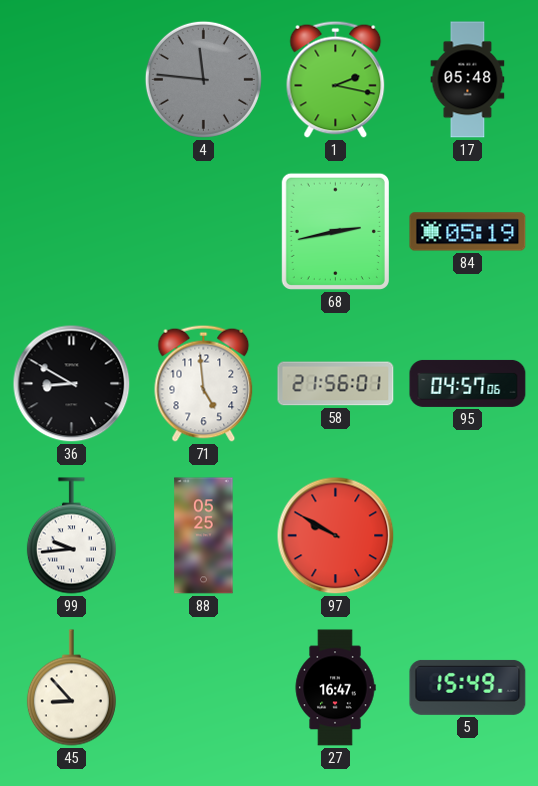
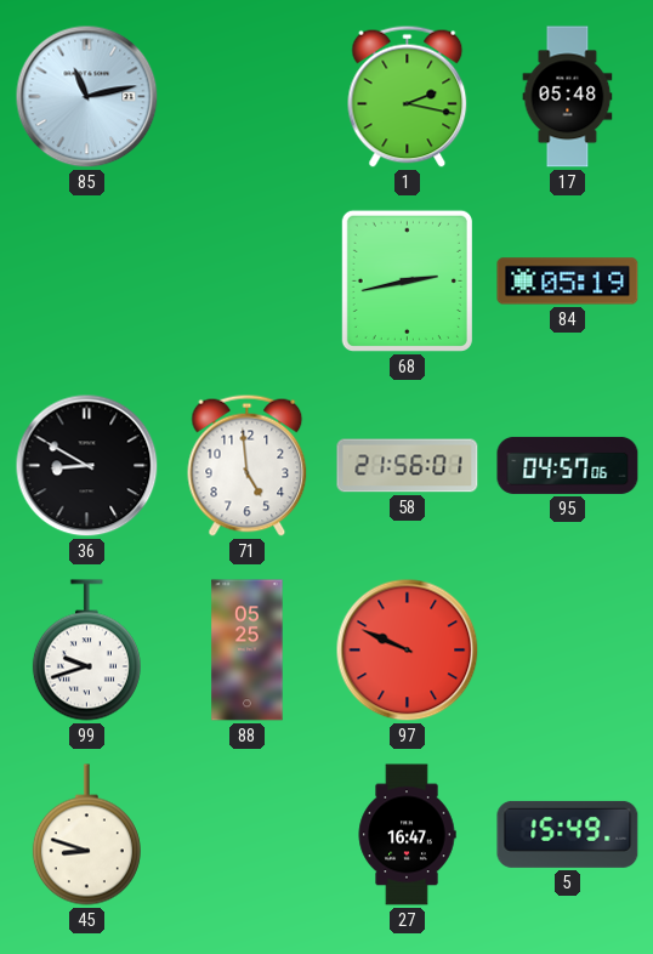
85: none -> 11:13 (87, 97)
4: 11:46 -> none (203, 79)
99: 9:44 -> 9:42 (86, 651)
97: 9:50 -> 9:49 (408, 651)
45: 8:53 -> 8:48 (86, 835)
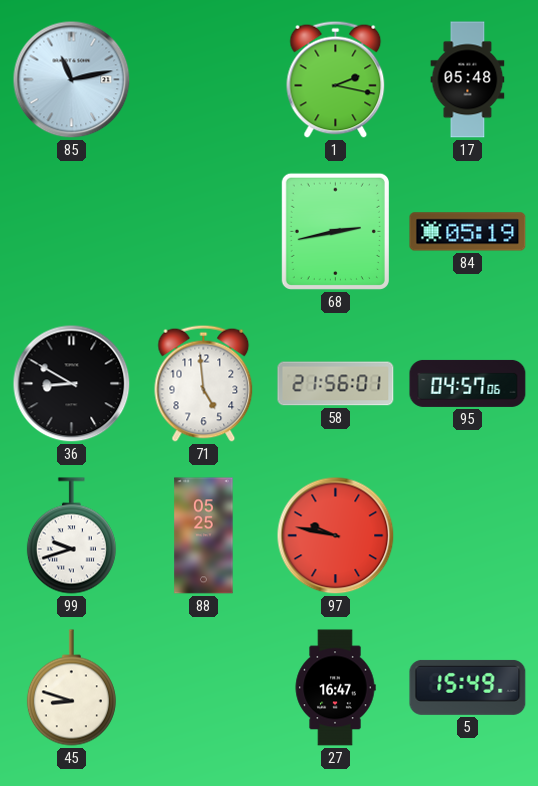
97: 9:49 -> 9:47 (336, 536)
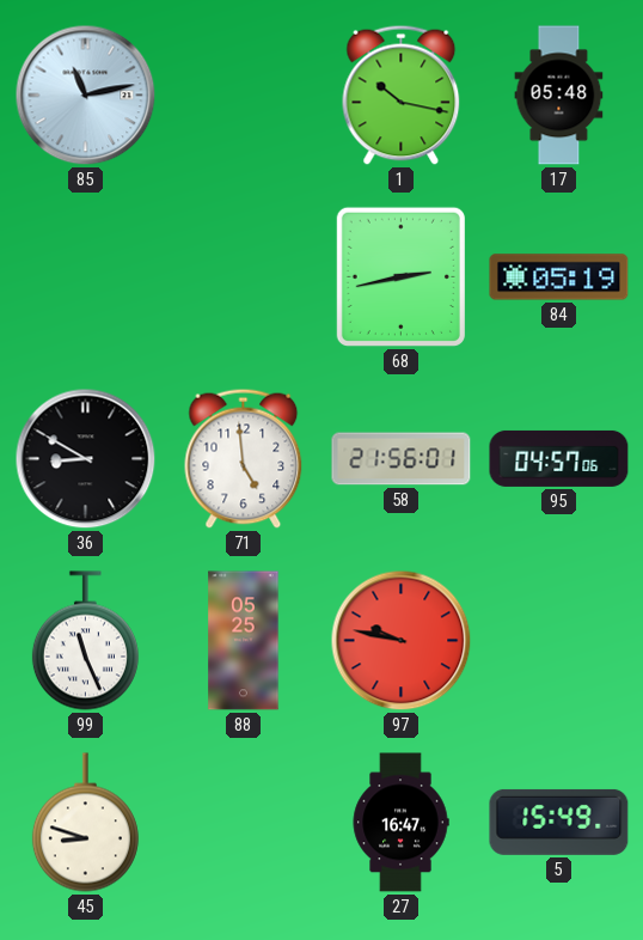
1: 2:17 -> 10:17 (402, 94)
99: 9:42 -> 11:26 (85, 641)
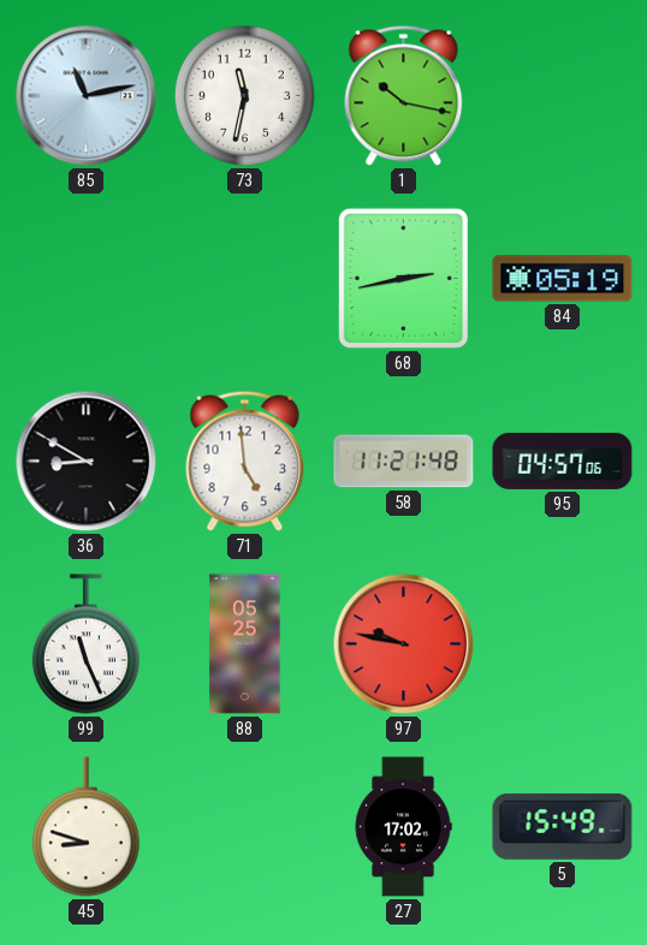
73: none -> 11:32 (244, 95)
17: 05:48 -> none (559, 96)
58: 21:56 -> 11:21 (404, 462)
27: 16:47 -> 17:02 (403, 827)
